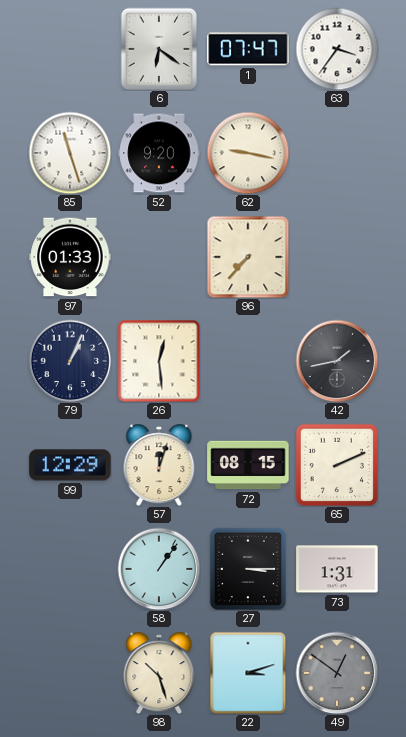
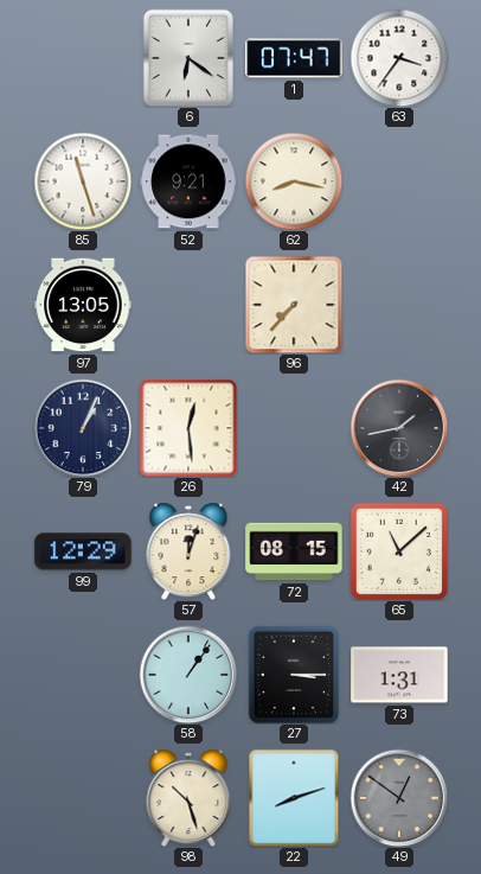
52: 9:20 -> 9:21 (188, 181)
62: 9:17 -> 8:17 (294, 181)
97: 01:33 -> 13:05 (83, 305)
65: 2:11 -> 11:08 (399, 551)
22: 3:12 -> 8:12 (294, 798)
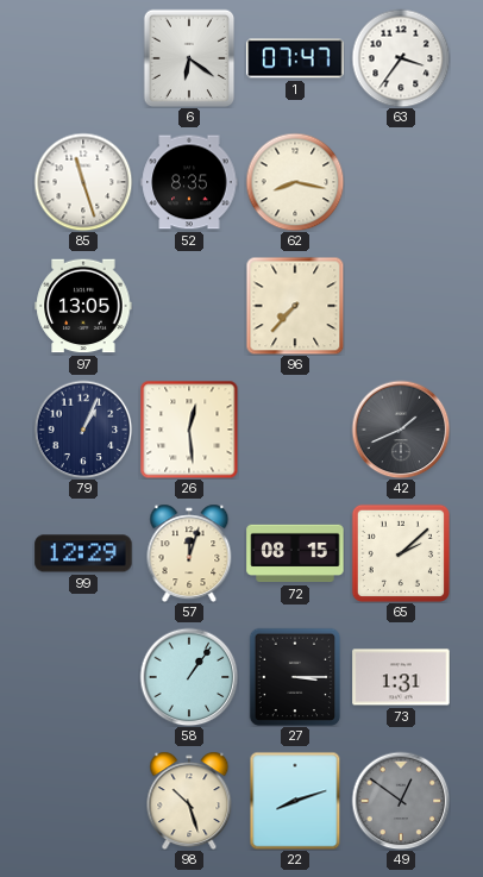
52: 9:21 -> 8:35 (189, 182)
42: 1:43 -> 1:41 (401, 430)
65: 11:08 -> 2:08 (401, 553)
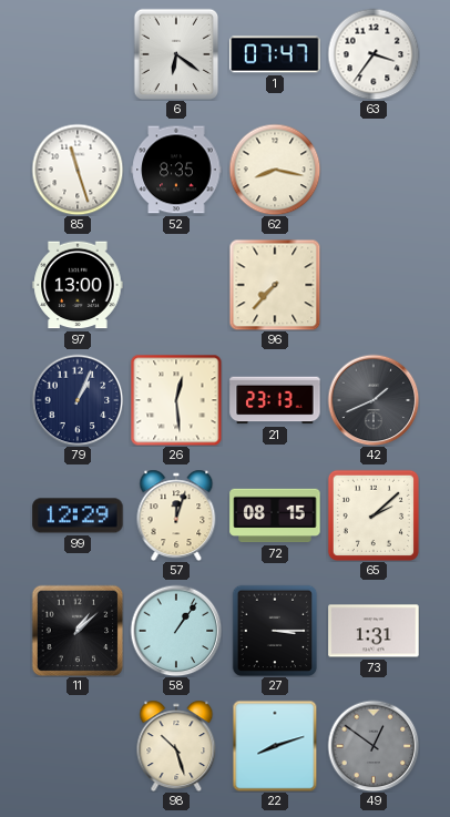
97: 13:05 -> 13:00 (78, 285)
21: none -> 23:13 (275, 400)
11: none -> 1:08 (78, 631)
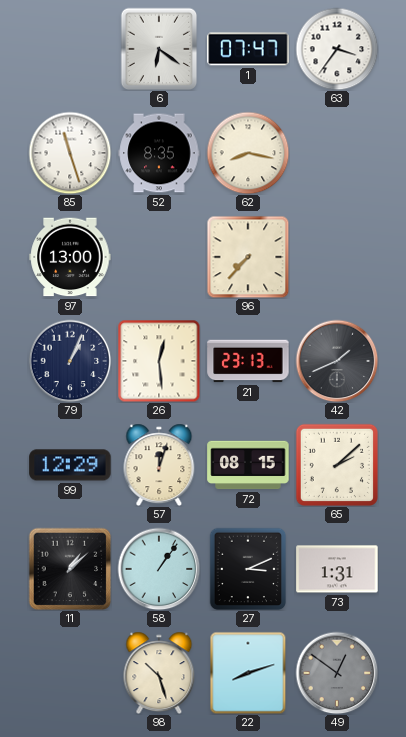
27: 3:15 -> 3:11 (248, 569)
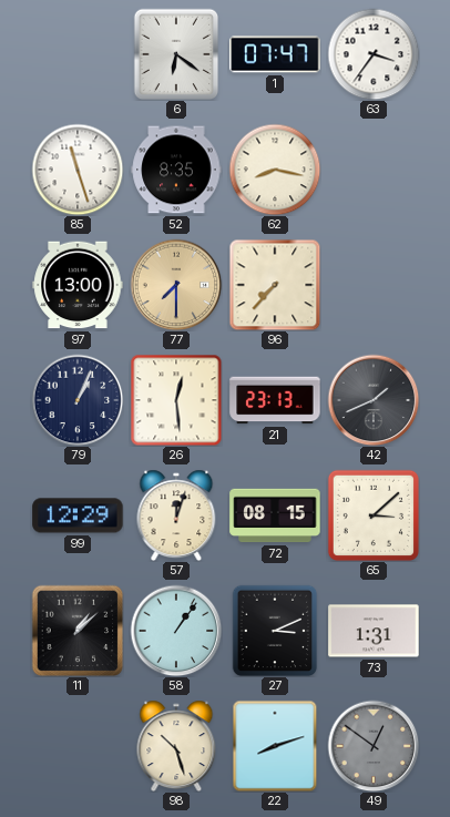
77: none -> 7:30 (176, 285)
65: 2:08 -> 3:08 (374, 515)
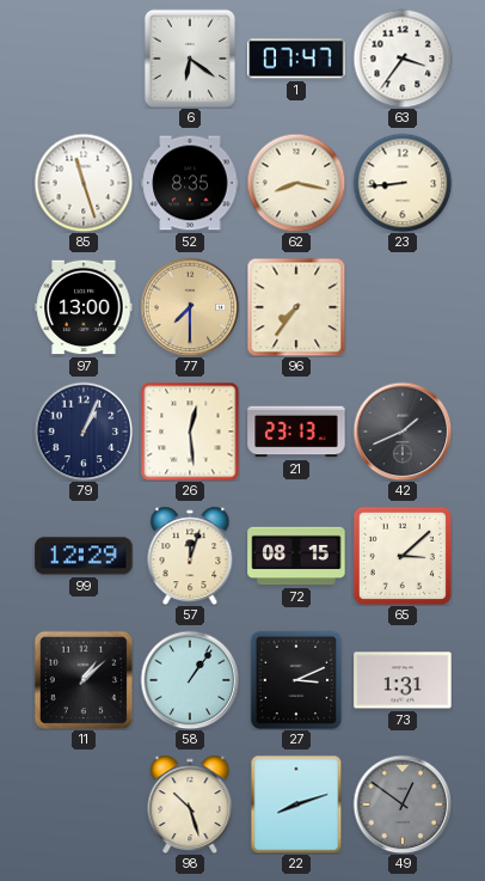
23: none -> 8:44 (403, 183)
96: 7:37 -> 7:36 (296, 307)
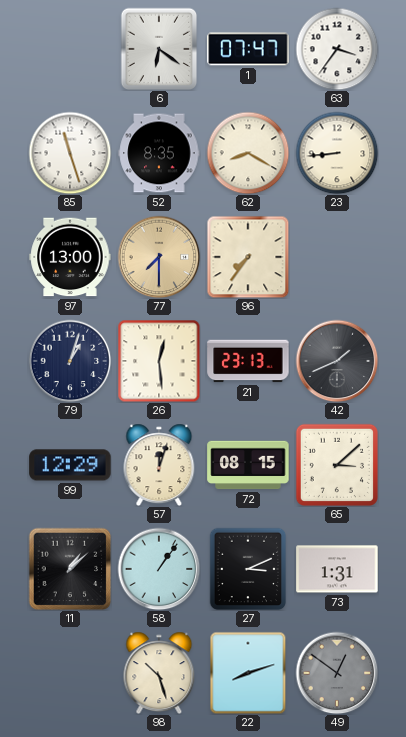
62: 8:17 -> 8:20 (248, 153)
79: 1:04 -> 1:03 (70, 361)
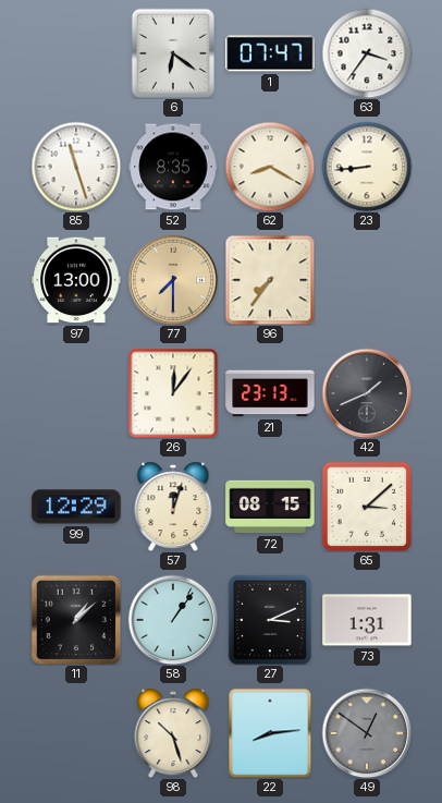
79: 1:03 -> none (70, 361)
26: 12:29 -> 12:06 (173, 393)
22: 8:12 -> 8:14 (270, 733)
